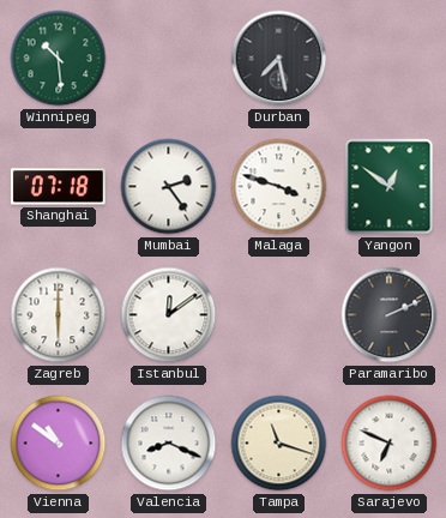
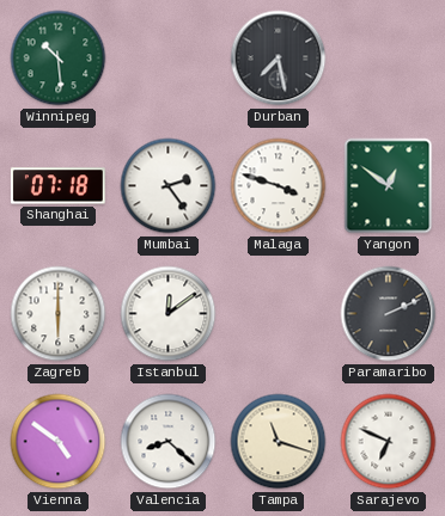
Vienna: 10:51 -> 4:51 (59, 442)
Valencia: 8:19 -> 8:22 (169, 442)
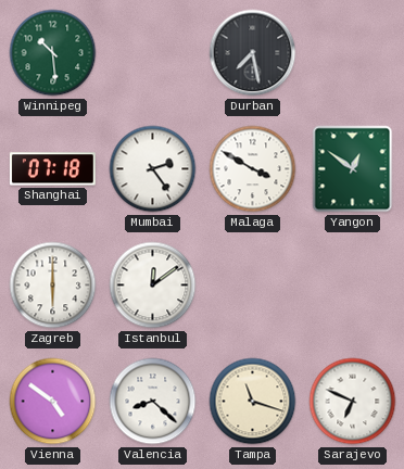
Malaga: 3:48 -> 3:50 (253, 169)
Paramaribo: 2:11 -> none (389, 314)
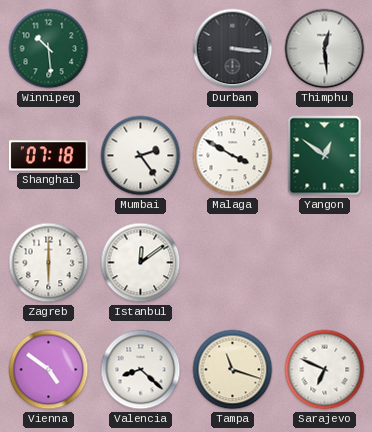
Durban: 7:28 -> 3:16 (233, 49)
Thimphu: none -> 12:29 (325, 49)
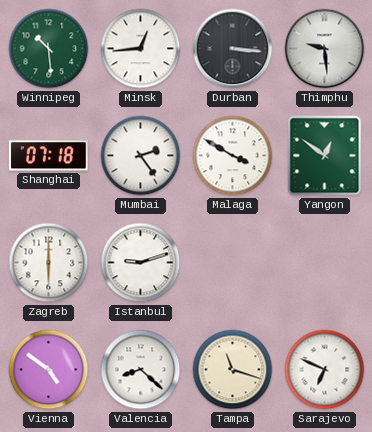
Minsk: none -> 12:44 (141, 49)
Thimphu: 12:29 -> 9:29 (325, 49)
Istanbul: 12:09 -> 9:12 (141, 263)
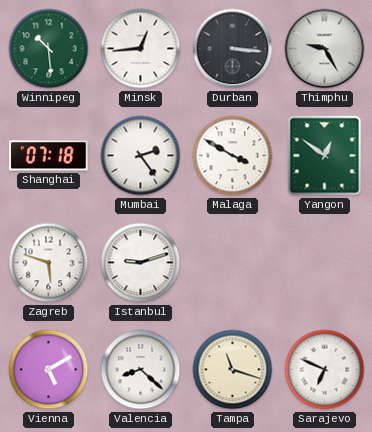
Thimphu: 9:29 -> 9:25 (325, 49)
Zagreb: 6:00 -> 5:48 (49, 263)
Vienna: 4:51 -> 5:10 (49, 370)
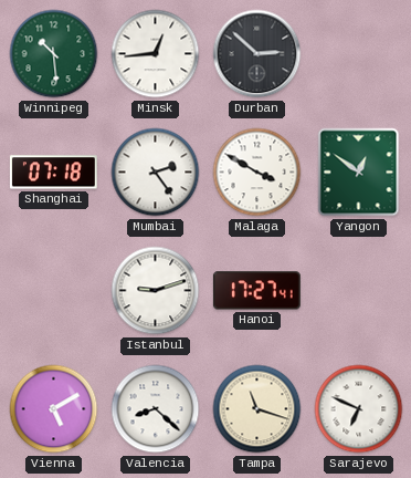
Durban: 3:16 -> 2:52 (257, 54)
Thimphu: 9:25 -> none (325, 49)
Zagreb: 5:48 -> none (49, 263)
Hanoi: none -> 17:27 (256, 291)
